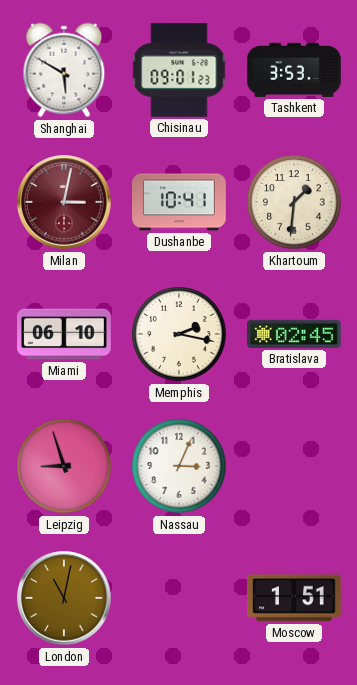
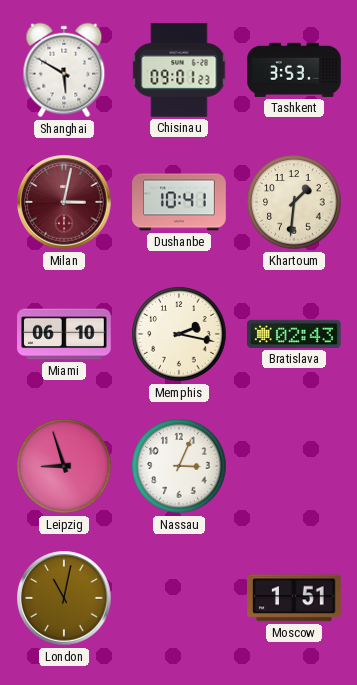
Bratislava: 02:45 -> 02:43 (295, 334)
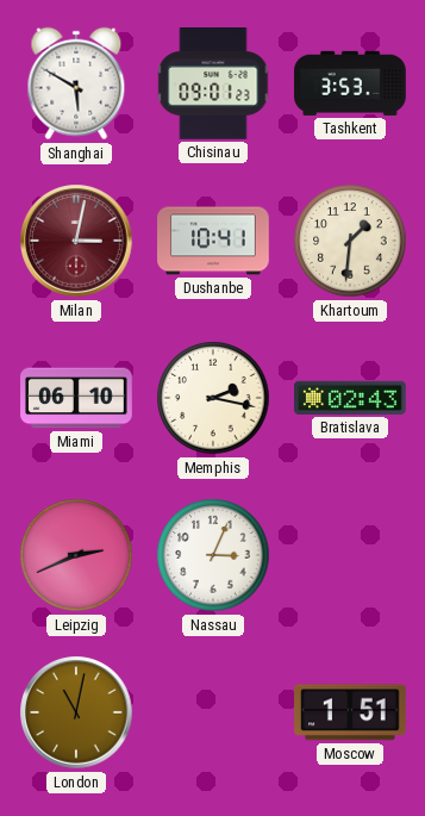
Leipzig: 8:57 -> 2:41 (76, 555)
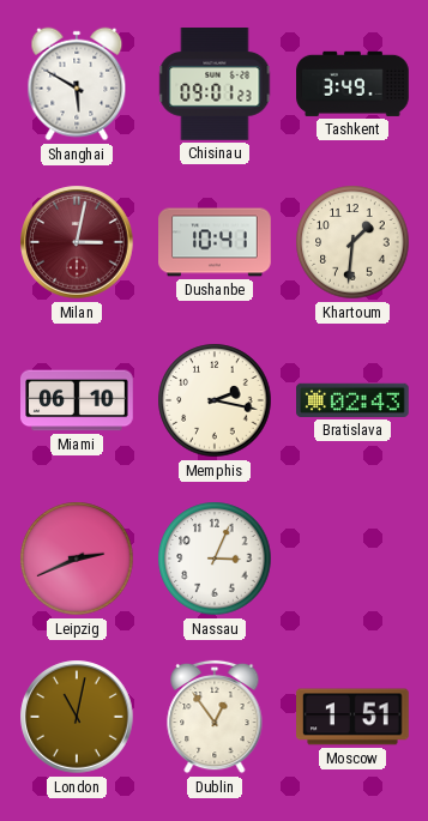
Tashkent: 3:53 -> 3:49 (352, 84)
Dublin: none -> 12:54 (215, 717)
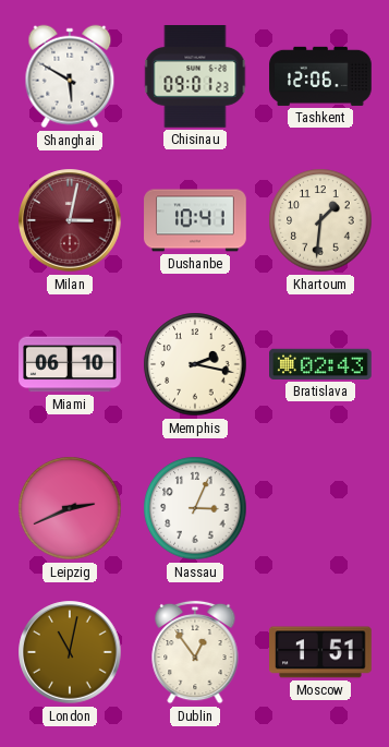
Tashkent: 3:49 -> 12:06 (320, 76)
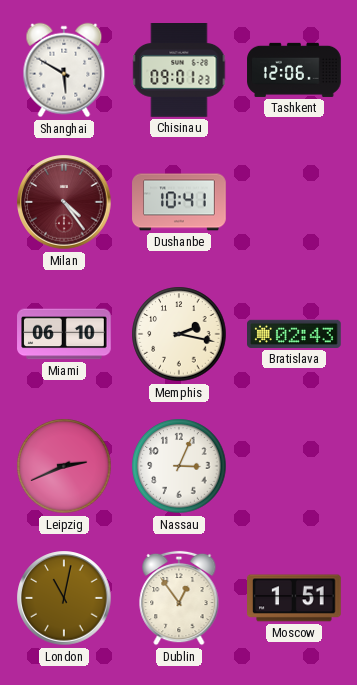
Milan: 3:02 -> 4:24 (64, 202)
Khartoum: 1:31 -> none (320, 220)
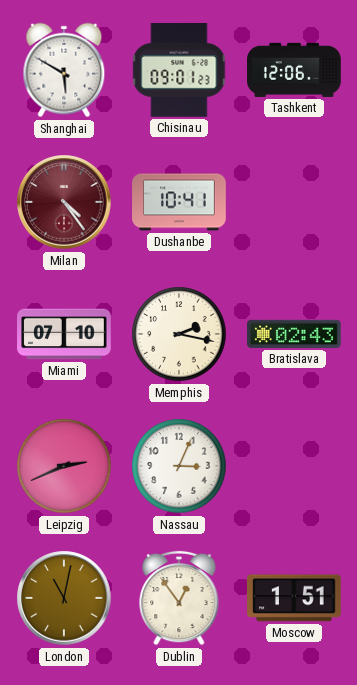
Miami: 06:10 -> 07:10 (64, 334)
